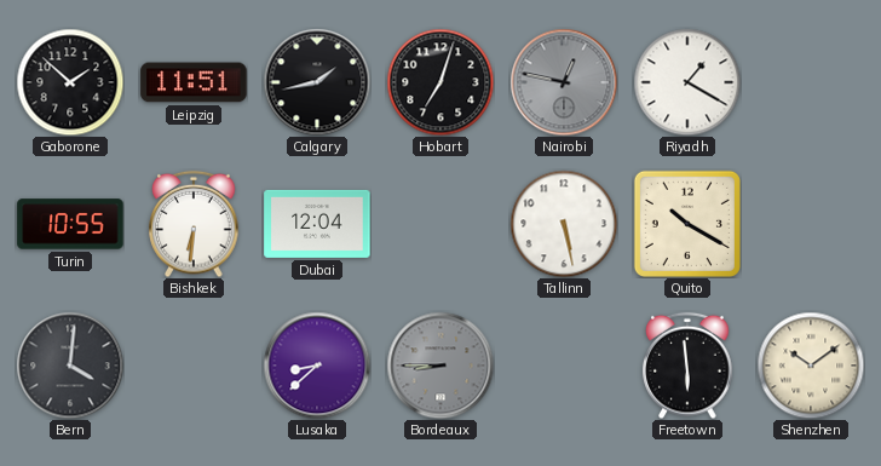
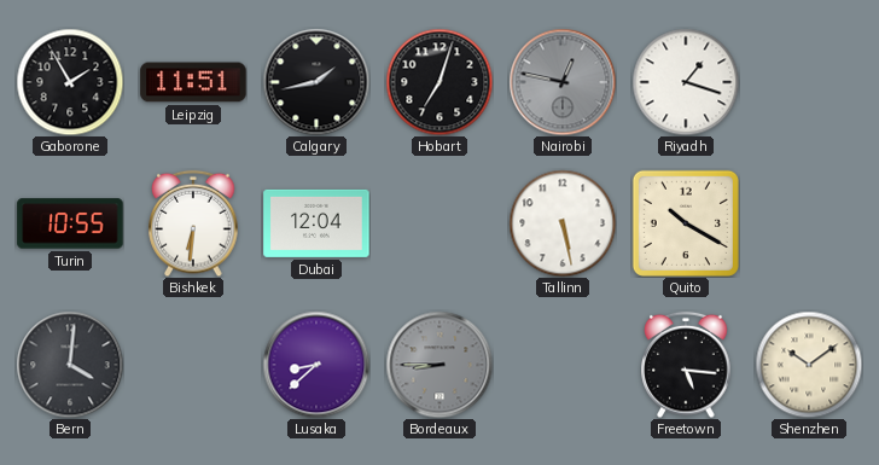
Gaborone: 1:52 -> 1:55 (70, 82)
Riyadh: 1:20 -> 1:18 (686, 82)
Freetown: 5:59 -> 5:16 (686, 365)
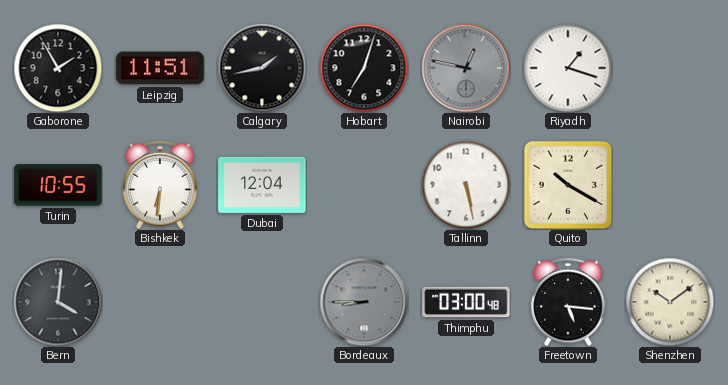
Lusaka: 8:38 -> none (316, 365)
Thimphu: none -> 03:00 (466, 302)
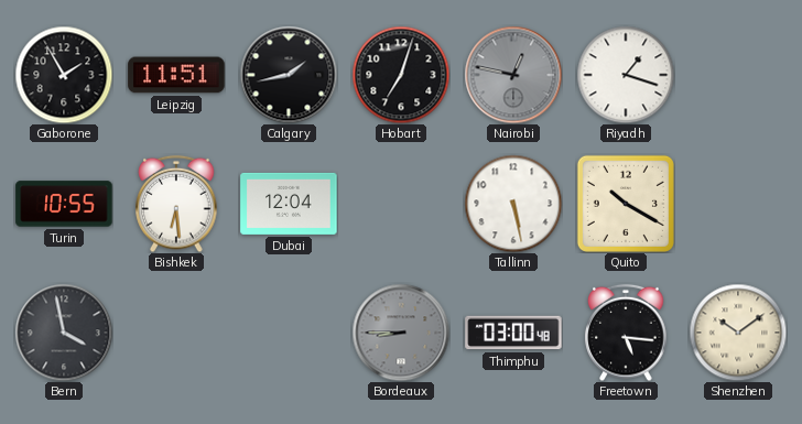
Bishkek: 6:31 -> 6:29 (176, 204)
Bern: 4:01 -> 3:58 (64, 333)
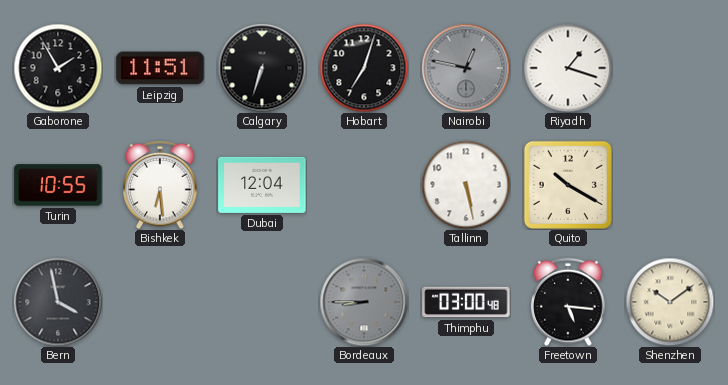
Calgary: 1:43 -> 6:33 (262, 68)
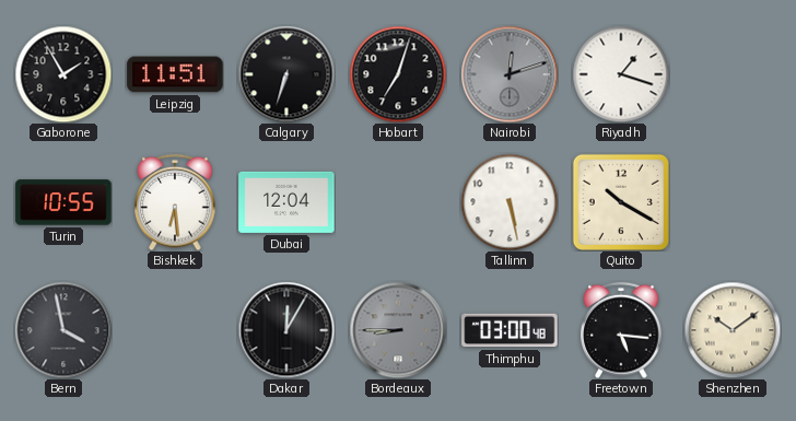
Nairobi: 12:47 -> 12:12 (510, 74)
Dakar: none -> 12:05 (286, 330)
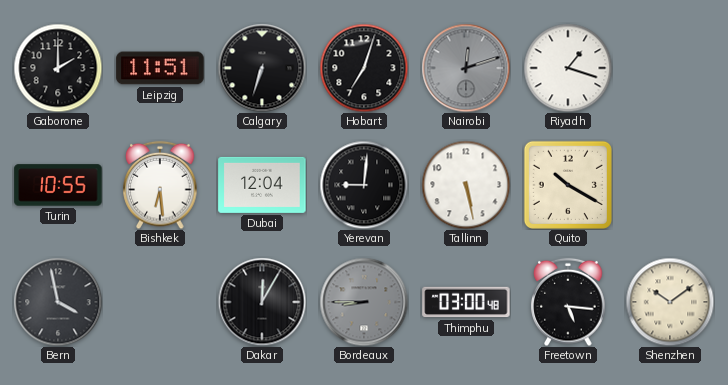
Gaborone: 1:55 -> 2:00 (58, 68)
Yerevan: none -> 9:01 (364, 185)
